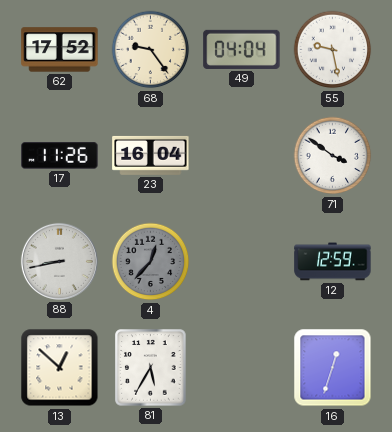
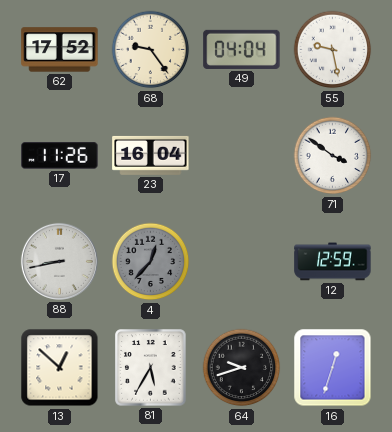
64: none -> 9:42 (242, 368)
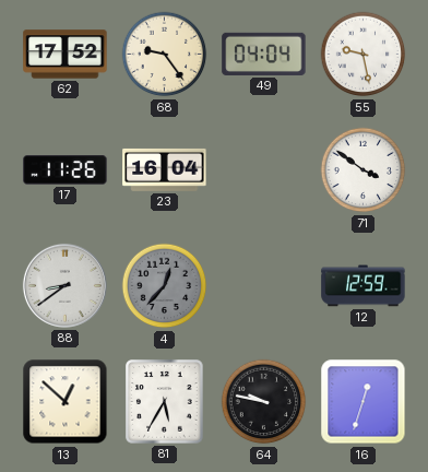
88: 8:43 -> 8:39 (64, 285)
64: 9:42 -> 9:47 (264, 402)
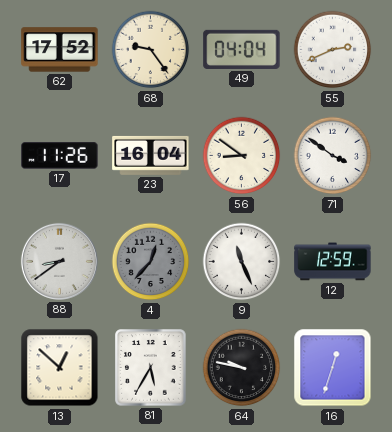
55: 9:28 -> 2:41 (333, 50)
56: none -> 8:51 (242, 156)
9: none -> 11:26 (242, 262)
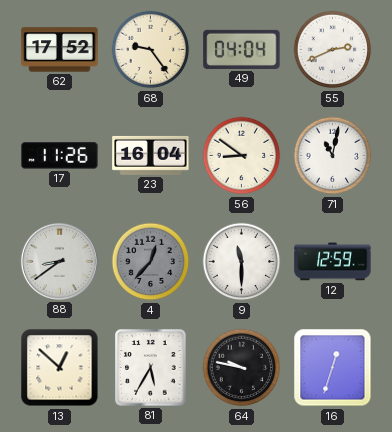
71: 3:51 -> 11:02 (333, 156)
9: 11:26 -> 11:30 (242, 262)
